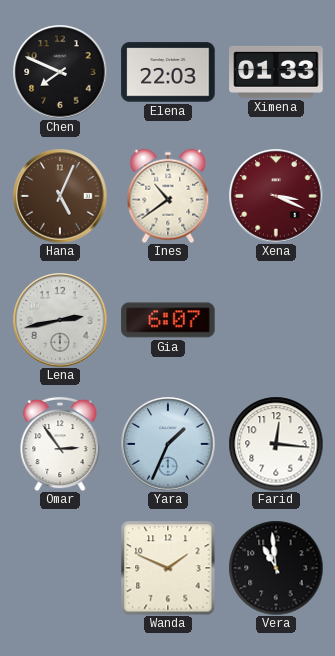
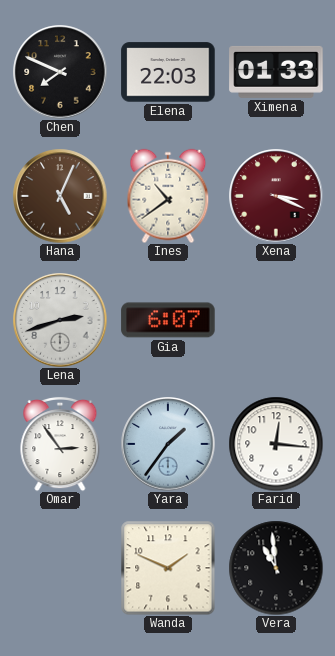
Lena: 2:43 -> 2:42 (60, 320)
Yara: 1:34 -> 1:36 (168, 444)
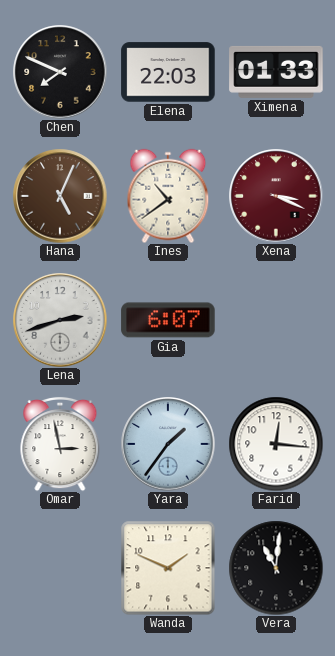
Omar: 2:54 -> 2:58 (60, 444)
Vera: 10:59 -> 11:01 (276, 568)
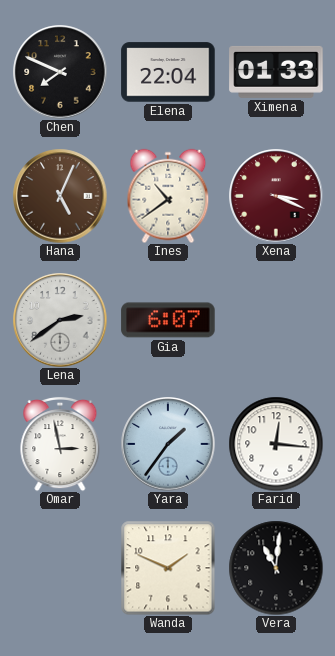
Elena: 22:03 -> 22:04 (168, 72)
Lena: 2:42 -> 2:39 (60, 320)
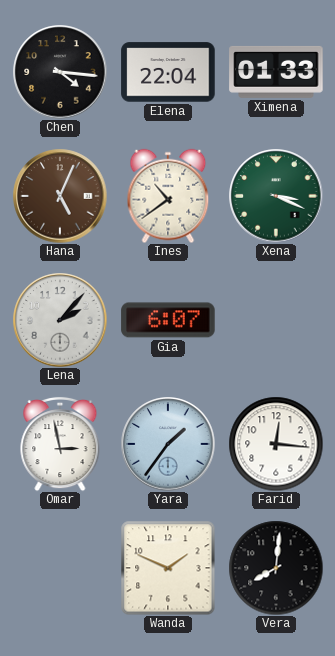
Chen: 7:49 -> 4:16 (60, 72)
Xena dial: burgundy -> green (276, 196)
Lena: 2:39 -> 2:07 (60, 320)
Vera: 11:01 -> 8:01 (276, 568)
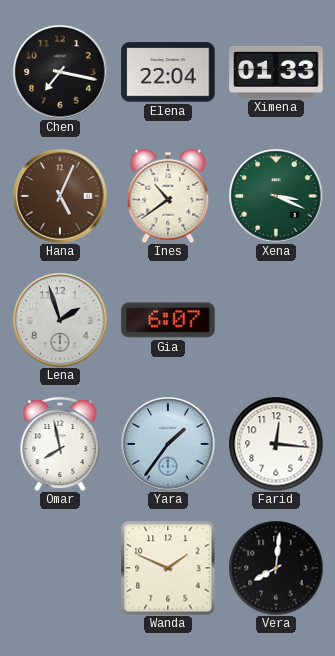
Chen: 4:16 -> 7:17 (60, 72)
Lena: 2:07 -> 1:57 (60, 320)
Omar: 2:58 -> 7:58 (60, 444)
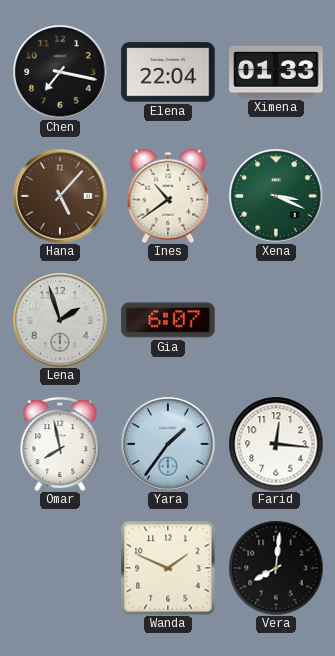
Hana: 5:04 -> 5:07 (60, 196)
